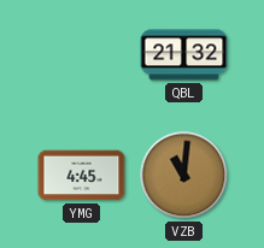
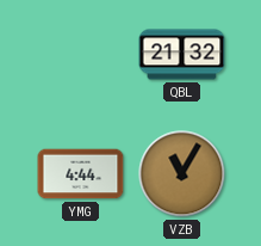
YMG: 4:45 -> 4:44 (81, 174)
VZB: 11:01 -> 11:05 (182, 174)
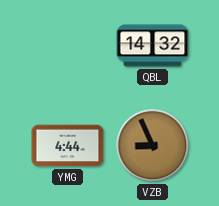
QBL: 21:32 -> 14:32 (153, 46)
VZB: 11:05 -> 8:56 (153, 146)
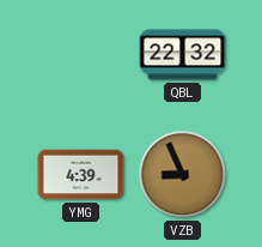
QBL: 14:32 -> 22:32 (183, 55)
YMG: 4:44 -> 4:39 (81, 175)
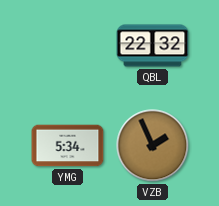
YMG: 4:39 -> 5:34 (68, 146)
VZB: 8:56 -> 1:56 (153, 146)
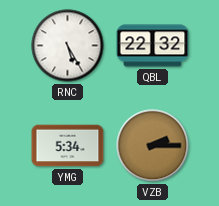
RNC: none -> 5:25 (68, 46)
VZB: 1:56 -> 2:15 (153, 146)
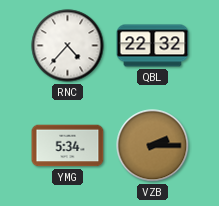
RNC: 5:25 -> 4:37 (68, 46)
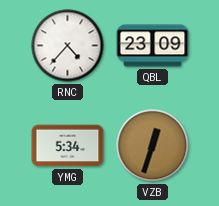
QBL: 22:32 -> 23:09 (153, 46)
VZB: 2:15 -> 12:33 (153, 146)
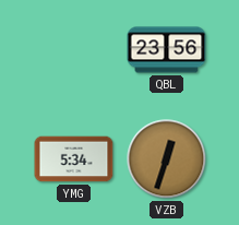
RNC: 4:37 -> none (68, 46)
QBL: 23:09 -> 23:56 (167, 50)
